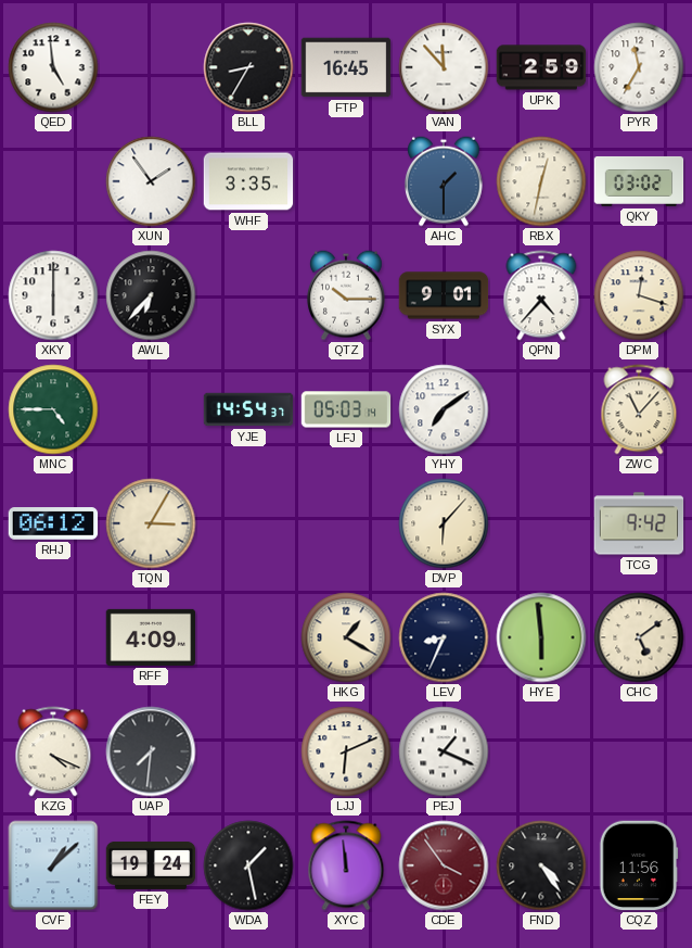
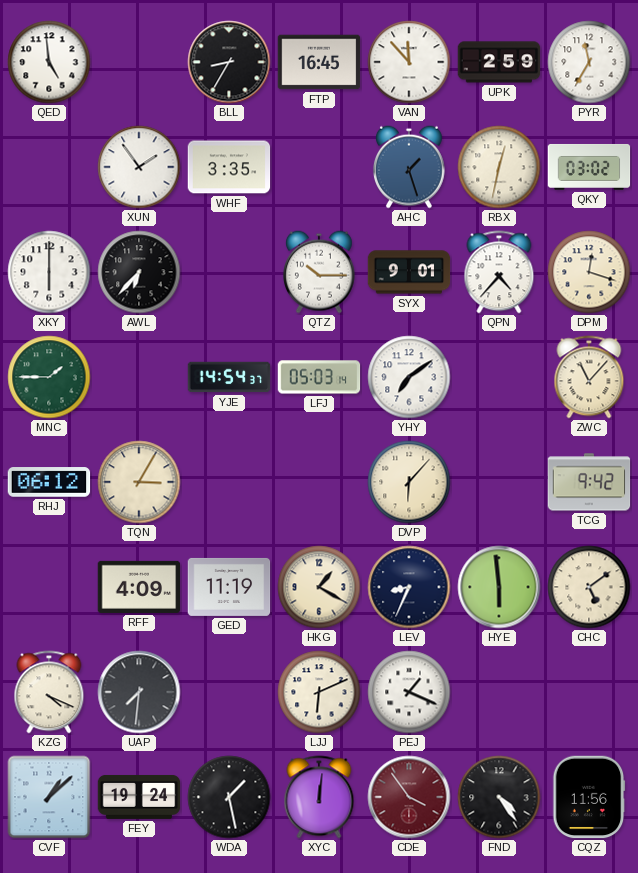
AHC: 1:30 -> 1:27 (409, 167)
MNC: 4:45 -> 1:45 (49, 377)
GED: none -> 11:19 (229, 587)
XYC: 11:59 -> 12:01 (319, 797)
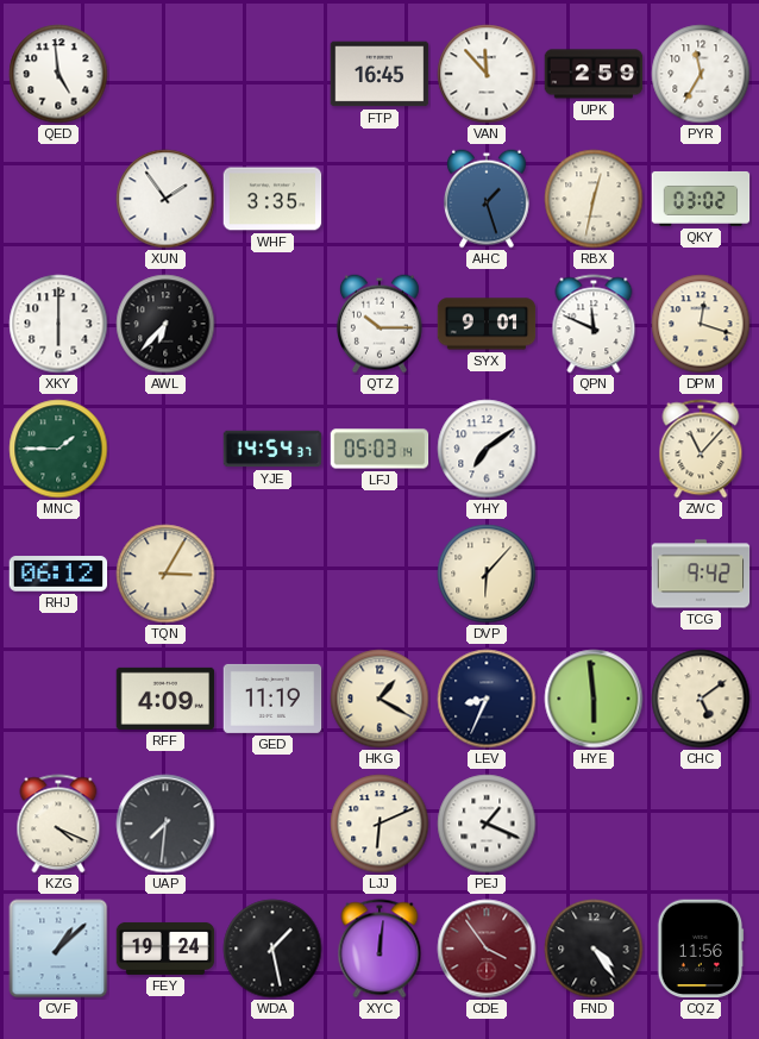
BLL: 8:35 -> none (229, 62)
QPN: 4:37 -> 11:49 (594, 324)
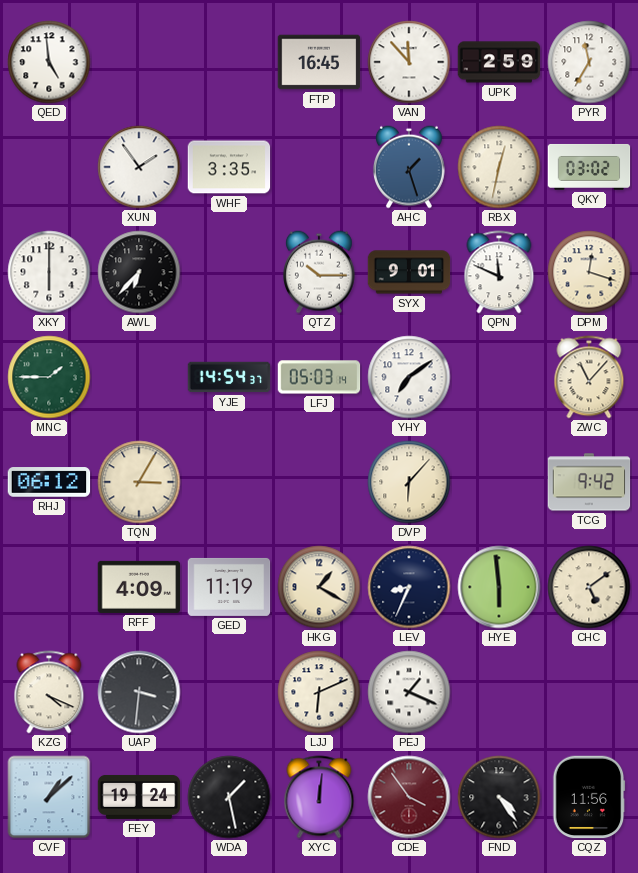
UAP: 7:31 -> 3:31 (139, 692)
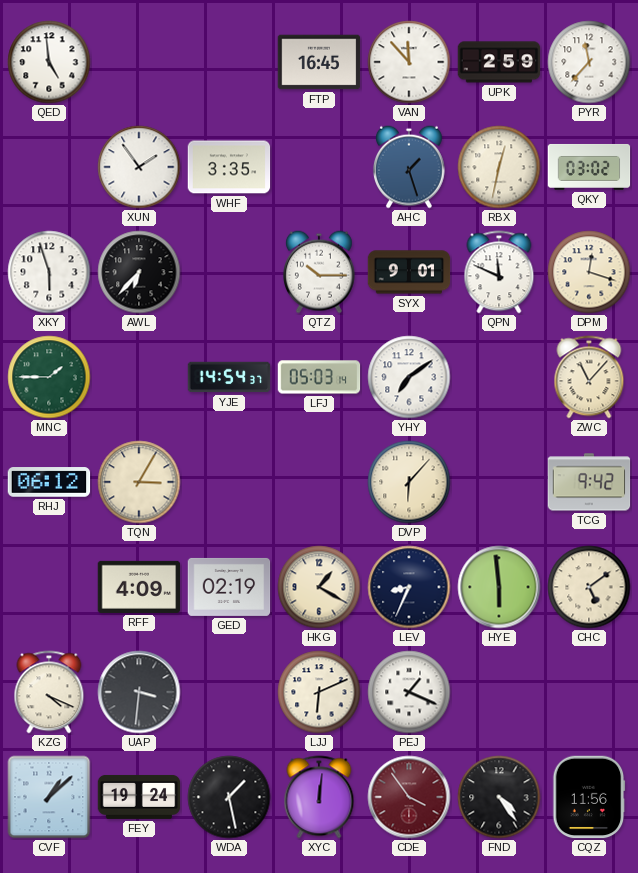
PYR: 11:35 -> 11:37 (589, 62)
XKY: 6:00 -> 5:57 (49, 272)
GED: 11:19 -> 02:19 (229, 587)
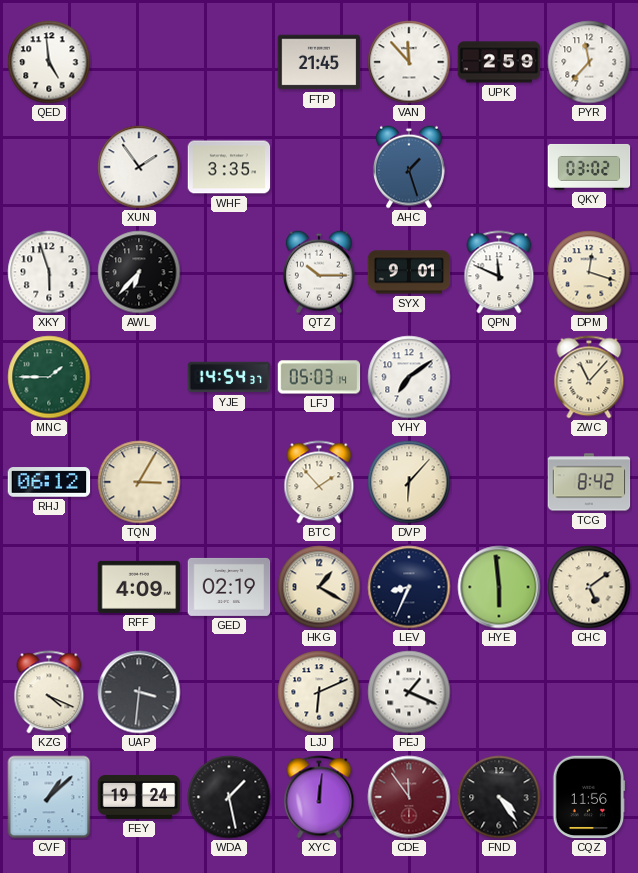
FTP: 16:45 -> 21:45 (319, 62)
RBX: 12:32 -> none (499, 167)
BTC: none -> 1:53 (319, 482)
TCG: 9:42 -> 8:42 (589, 482)
CDE: 3:54 -> 11:54 (409, 797)
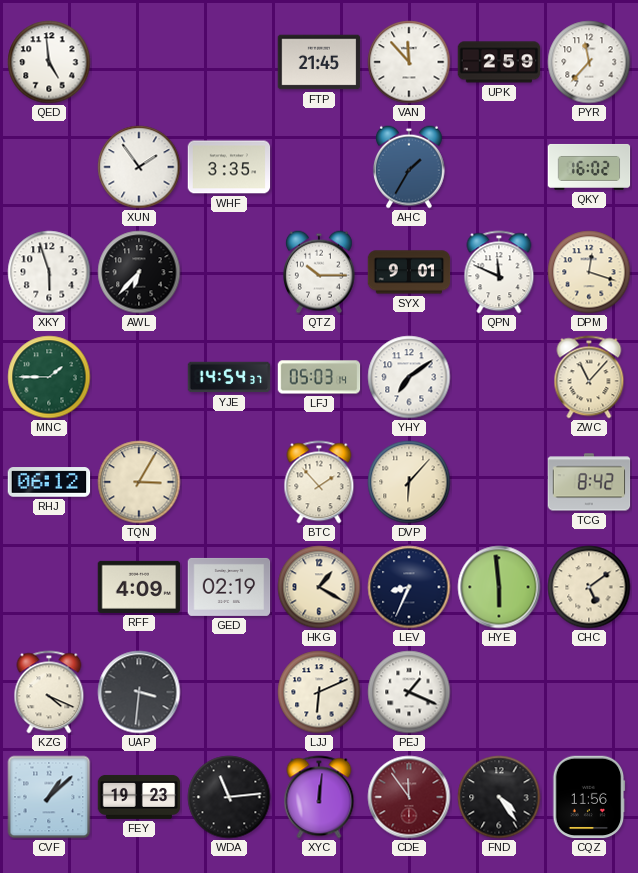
AHC: 1:27 -> 1:35 (409, 167)
QKY: 03:02 -> 16:02 (589, 167)
FEY: 19:24 -> 19:23 (139, 797)
WDA: 1:28 -> 11:14 (229, 797)
